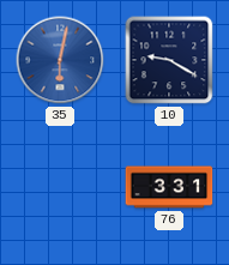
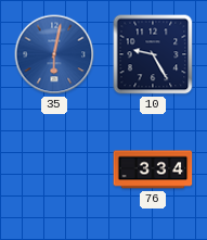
10: 9:20 -> 9:25 (153, 54)
76: 3:31 -> 3:34 (153, 169)
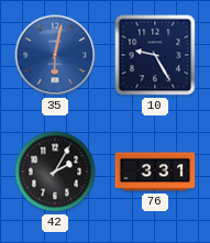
42: none -> 2:05 (55, 172)
76: 3:34 -> 3:31 (155, 172)
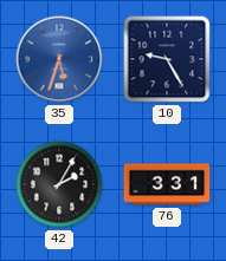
35: 6:02 -> 5:33 (59, 59)
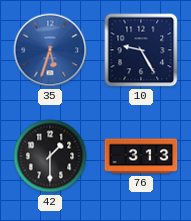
42: 2:05 -> 1:30 (50, 156)
76: 3:31 -> 3:13 (141, 156)
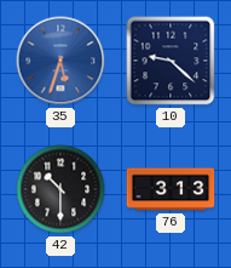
10: 9:25 -> 9:22 (171, 61)
42: 1:30 -> 10:30 (60, 189)
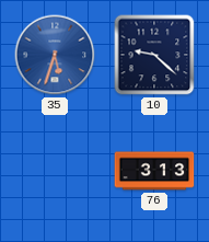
42: 10:30 -> none (60, 189)
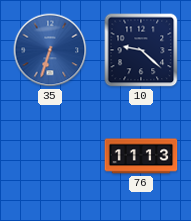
35: 5:33 -> 6:33 (50, 50)
76: 3:13 -> 11:13 (141, 156)
